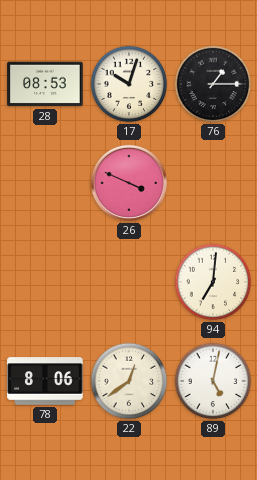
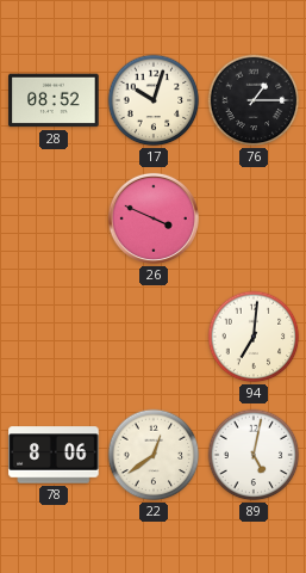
28: 08:53 -> 08:52 (54, 100)
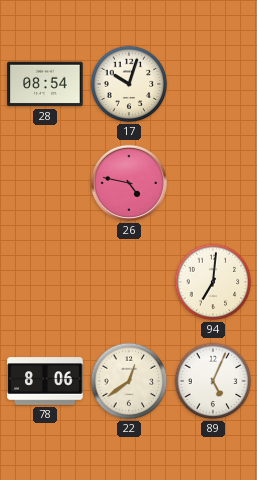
28: 08:52 -> 08:54 (45, 84)
76: 1:15 -> none (254, 100)
26: 3:49 -> 4:47 (129, 183)
89: 5:02 -> 5:04 (213, 381)
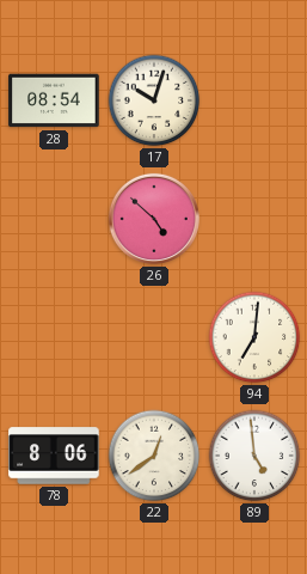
26: 4:47 -> 4:52 (154, 219)
89: 5:04 -> 4:59 (254, 456)
